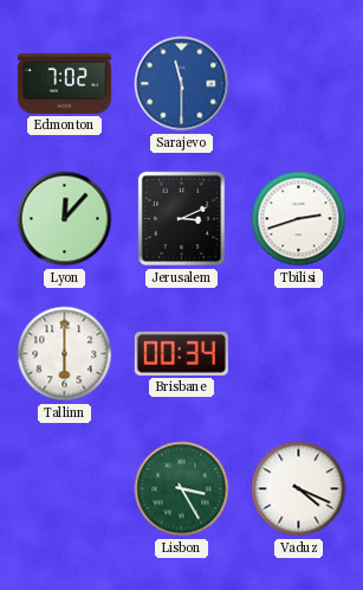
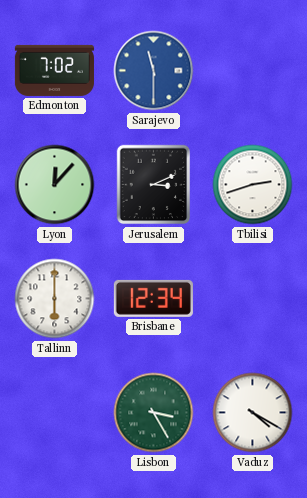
Brisbane: 00:34 -> 12:34 (153, 298)
Vaduz: 4:19 -> 4:20 (253, 413)
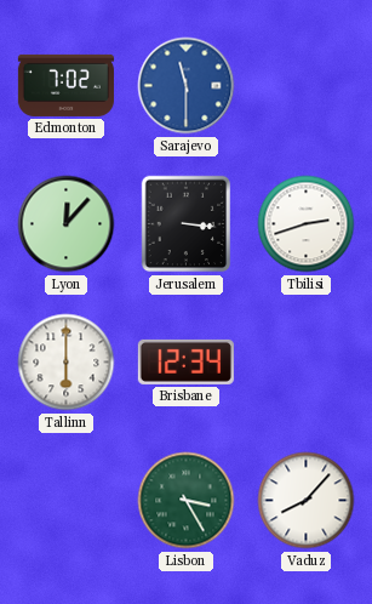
Jerusalem: 3:11 -> 3:16 (187, 224)
Vaduz: 4:20 -> 8:07 (307, 501)
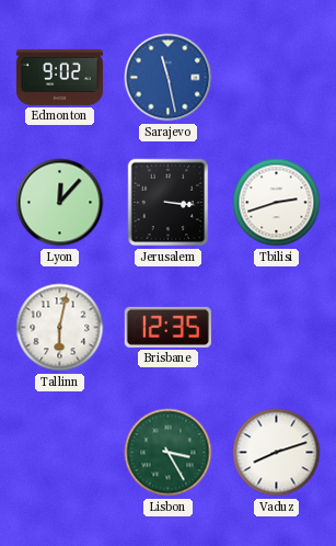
Edmonton: 7:02 -> 9:02 (59, 77)
Sarajevo: 11:30 -> 11:28 (169, 78)
Tallinn: 6:00 -> 6:02 (60, 328)
Brisbane: 12:34 -> 12:35 (167, 327)
Vaduz: 8:07 -> 8:12 (277, 453)
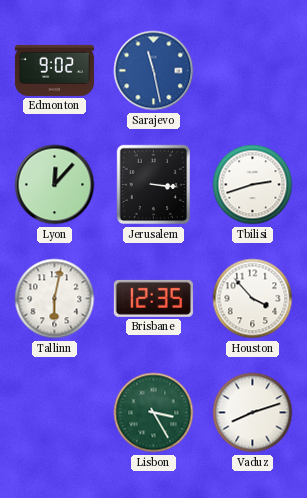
Houston: none -> 3:53 (253, 299)
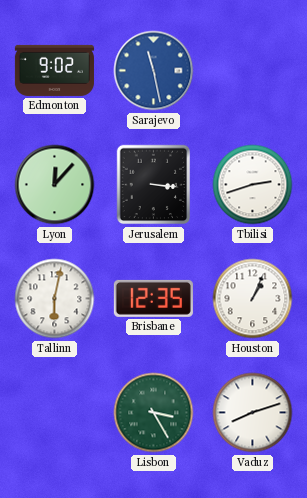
Houston: 3:53 -> 1:04 (253, 299)
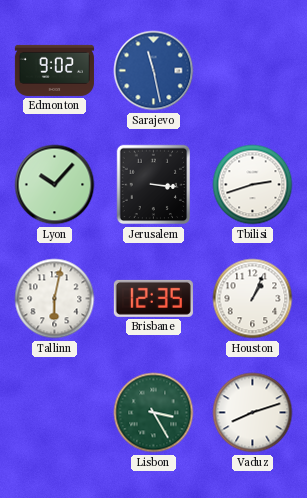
Lyon: 12:07 -> 10:07 (55, 185)
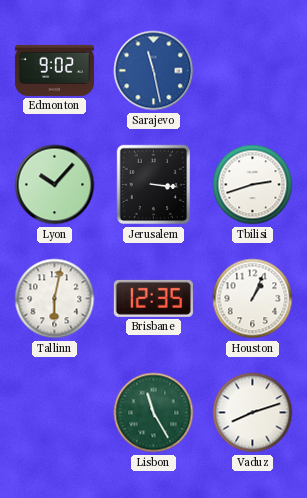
Lisbon: 3:25 -> 11:25 (154, 413)
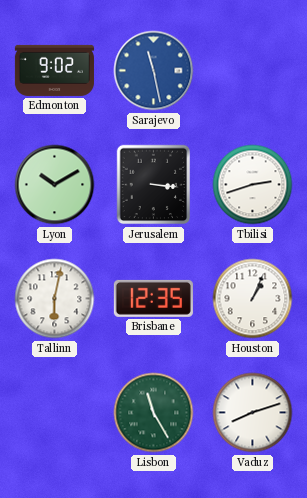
Lyon: 10:07 -> 10:10 (55, 185)
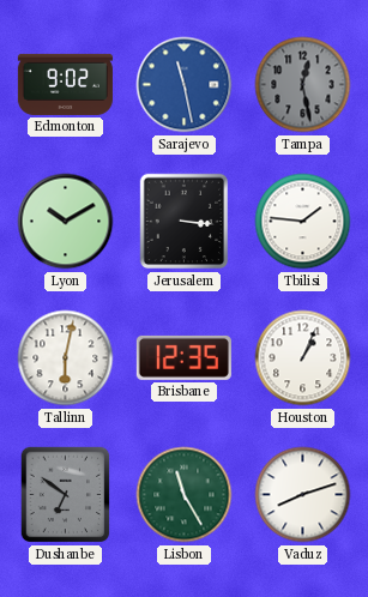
Tampa: none -> 12:28 (303, 85)
Tbilisi: 2:42 -> 1:46 (303, 222)
Dushanbe: none -> 6:51 (66, 495)
